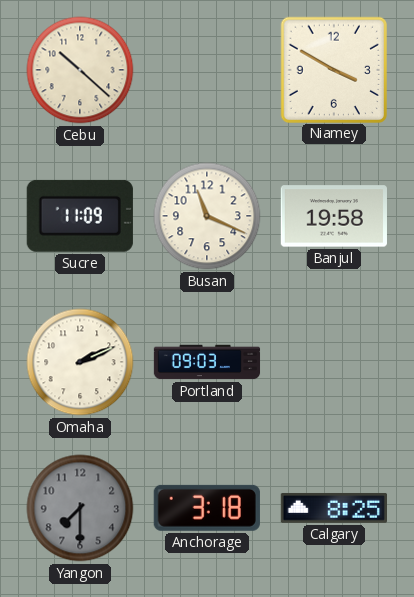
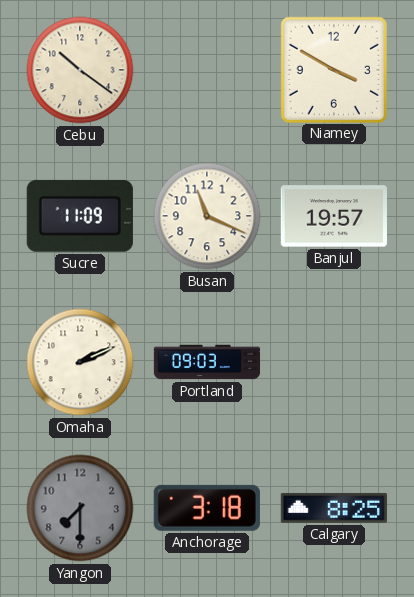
Cebu: 10:22 -> 10:21 (80, 70)
Banjul: 19:58 -> 19:57 (334, 216)
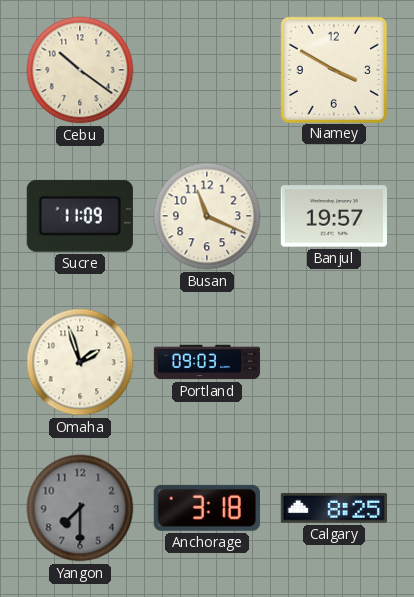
Omaha: 2:11 -> 1:57 (80, 362)
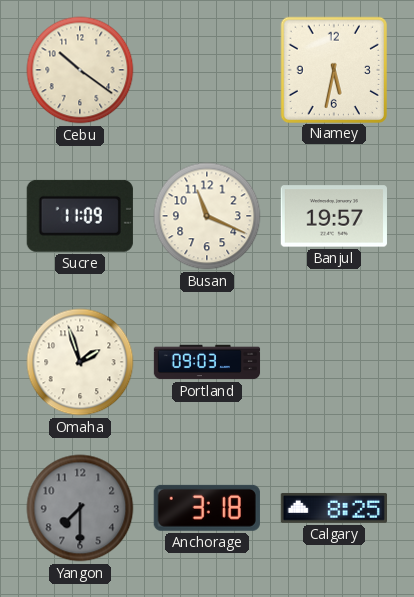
Niamey: 3:50 -> 5:32 (333, 69)
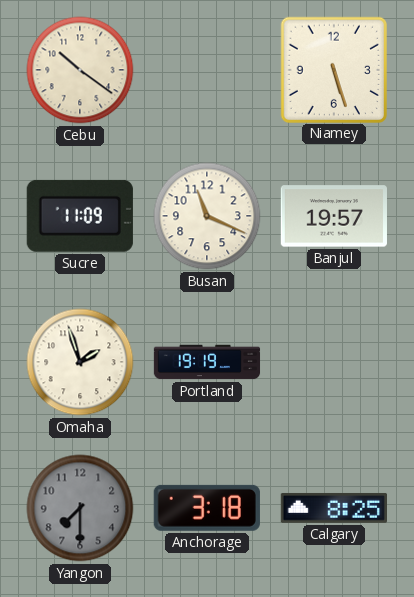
Niamey: 5:32 -> 5:27 (333, 69)
Portland: 09:03 -> 19:19 (207, 362)
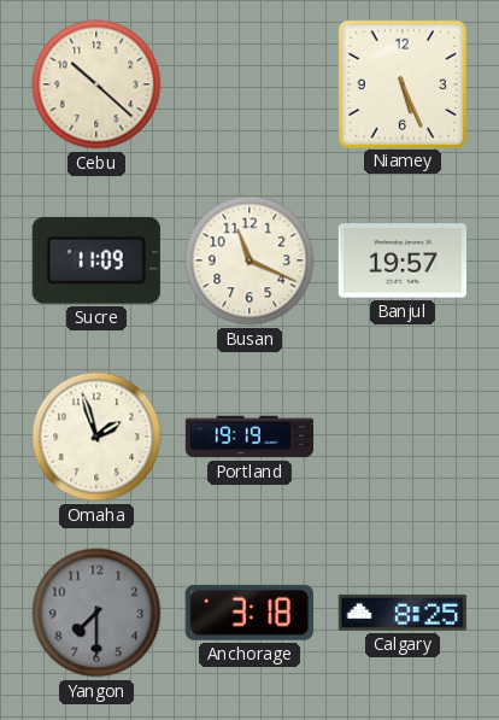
Cebu: 10:21 -> 10:22 (96, 84)
Niamey: 5:27 -> 5:26 (401, 83)
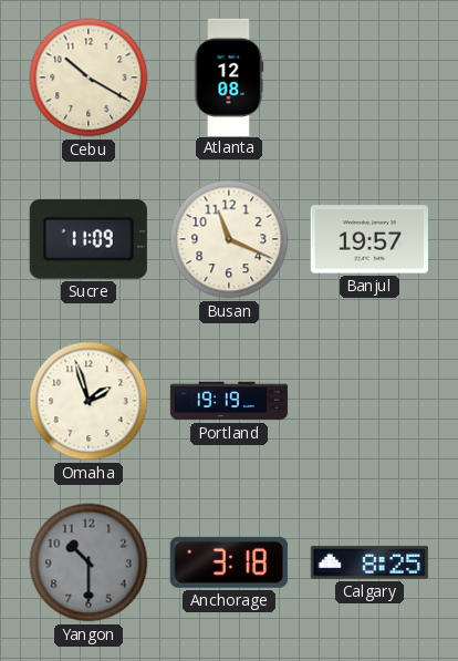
Cebu: 10:22 -> 10:20 (89, 78)
Atlanta: none -> 12:08 (229, 76)
Niamey: 5:26 -> none (401, 83)
Yangon: 7:30 -> 10:30 (89, 562)
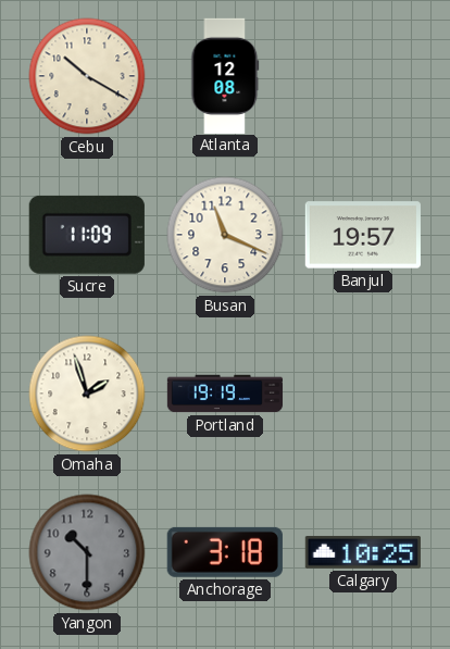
Calgary: 8:25 -> 10:25 (362, 552)
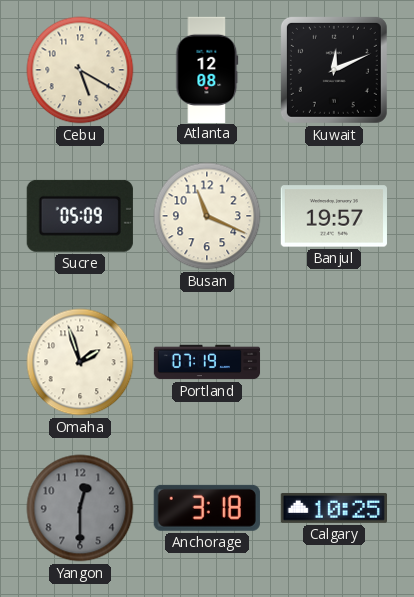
Cebu: 10:20 -> 5:20 (80, 70)
Kuwait: none -> 12:11 (334, 70)
Sucre: 11:09 -> 05:09 (80, 216)
Portland: 19:19 -> 07:19 (207, 362)
Yangon: 10:30 -> 12:30 (80, 508)
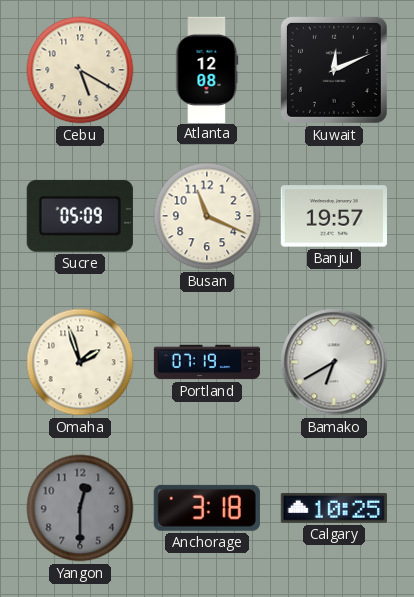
Bamako: none -> 6:40 (334, 362)
